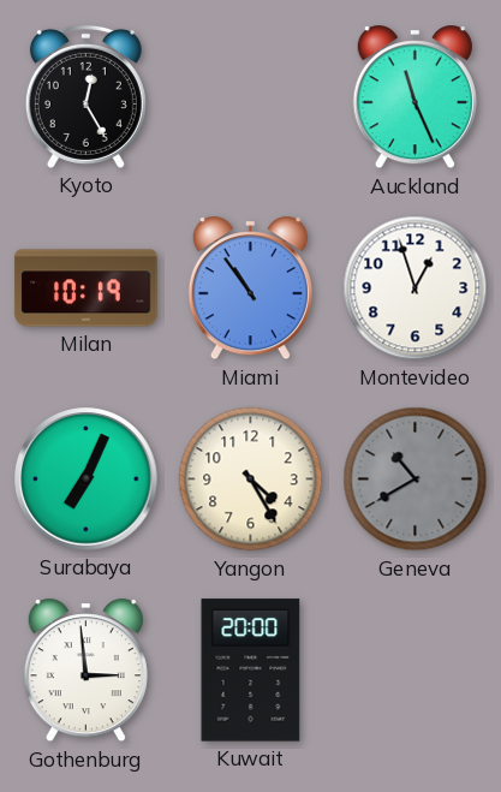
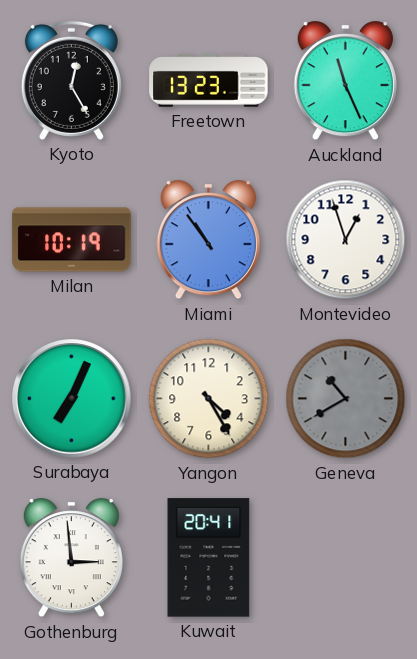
Freetown: none -> 13:23 (209, 81)
Kuwait: 20:00 -> 20:41 (209, 558)
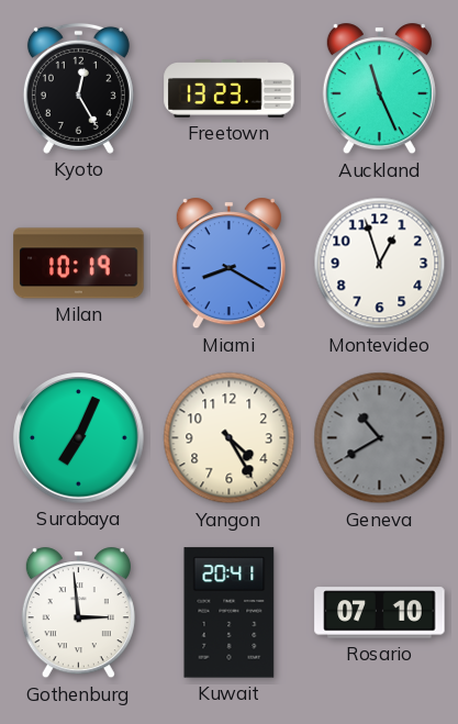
Miami: 10:54 -> 8:20 (228, 264)
Rosario: none -> 07:10 (380, 613)
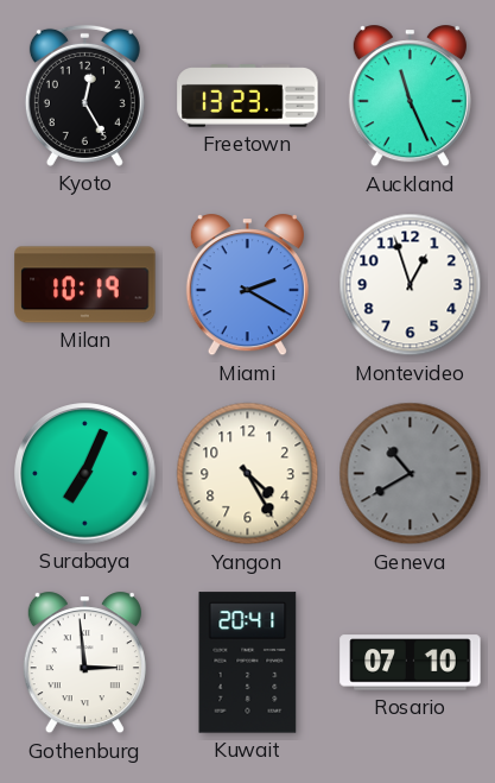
Miami: 8:20 -> 2:20 (247, 285)
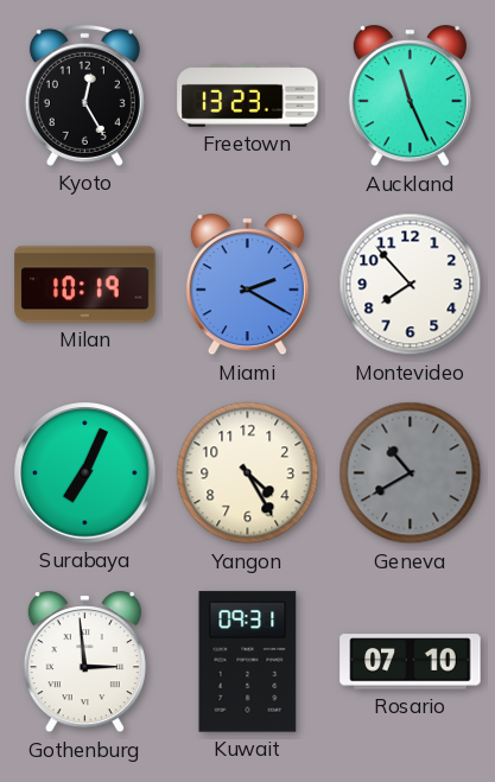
Montevideo: 12:57 -> 7:53 (411, 285)
Kuwait: 20:41 -> 09:31 (248, 662)
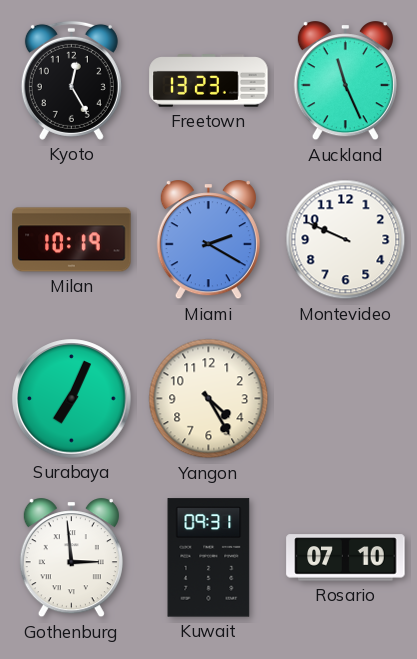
Montevideo: 7:53 -> 9:49 (346, 240)
Geneva: 10:40 -> none (411, 473)
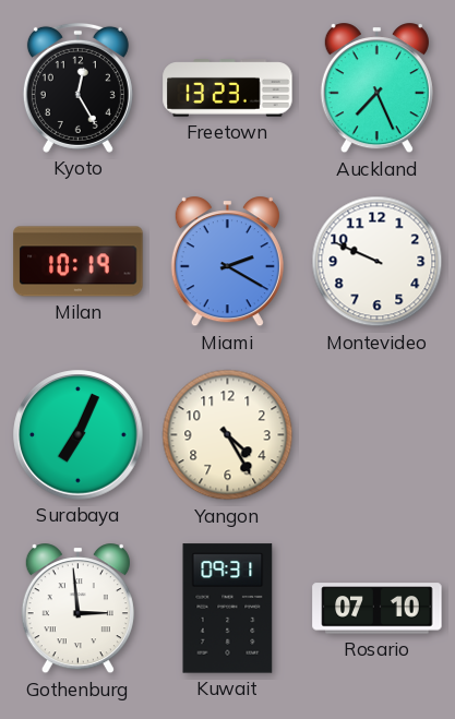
Auckland: 11:26 -> 7:26 (376, 88)
